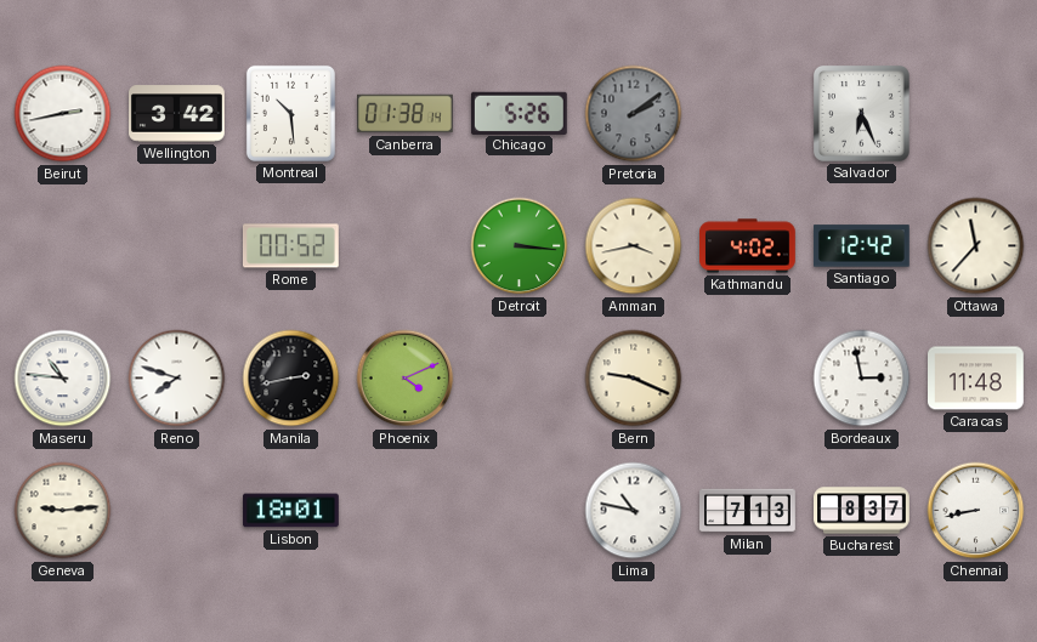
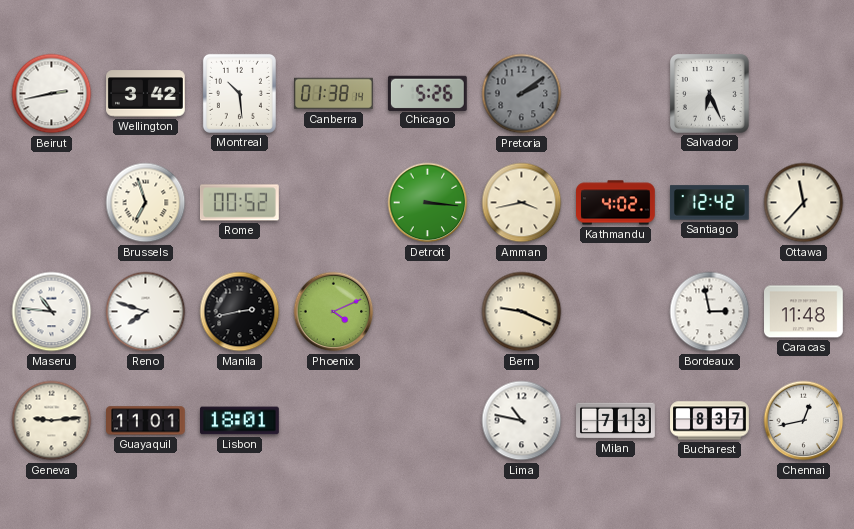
Brussels: none -> 6:57 (146, 203)
Guayaquil: none -> 11:01 (146, 421)
Chennai: 8:43 -> 12:43 (804, 421)
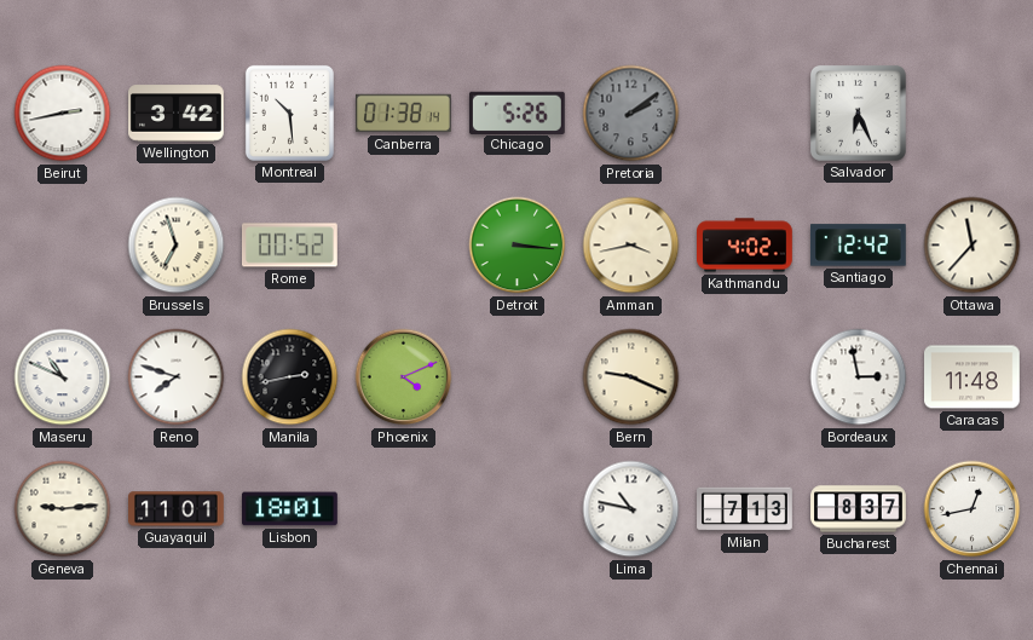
Maseru: 10:46 -> 10:49 (63, 377)
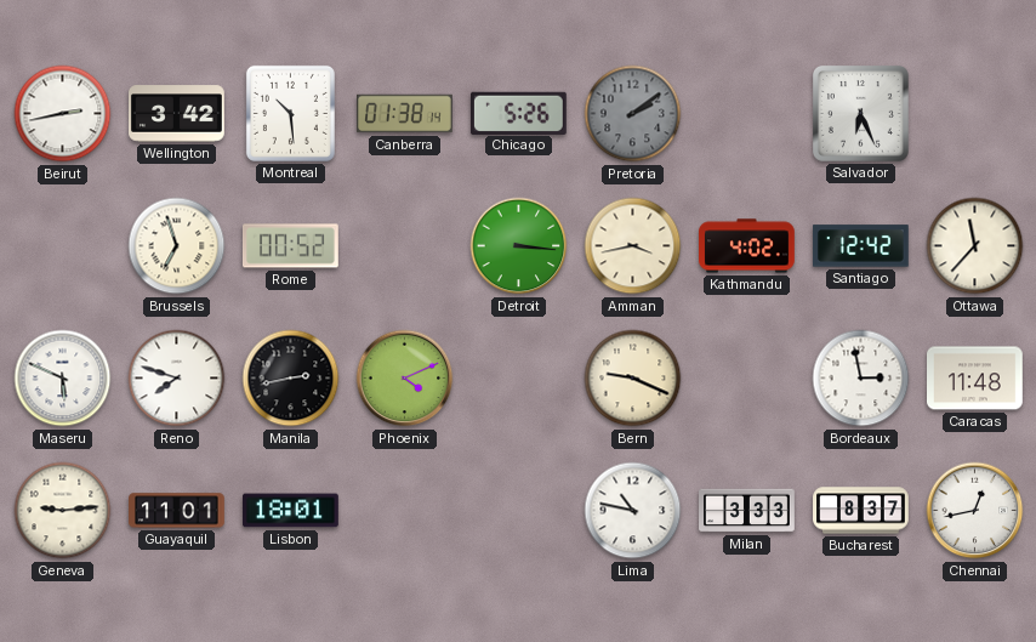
Maseru: 10:49 -> 5:49 (63, 379)
Milan: 7:13 -> 3:33 (747, 511)
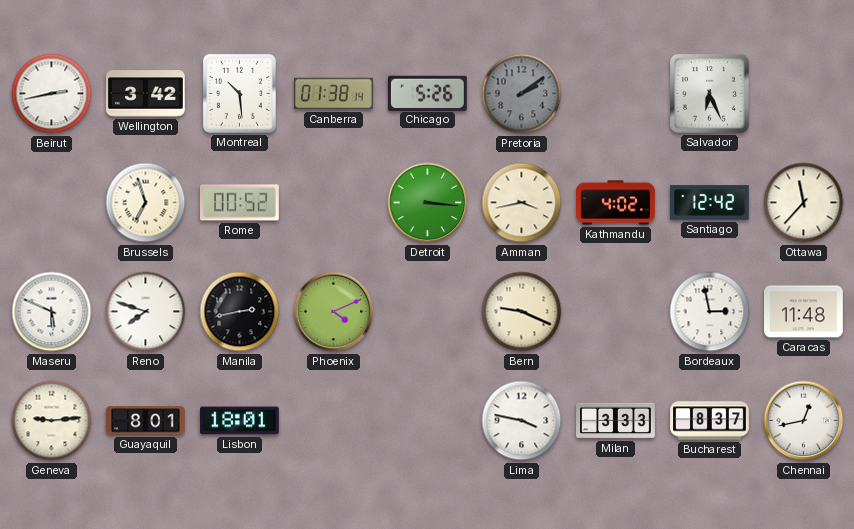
Guayaquil: 11:01 -> 8:01 (146, 421)
Lima: 10:47 -> 3:47 (522, 421)
